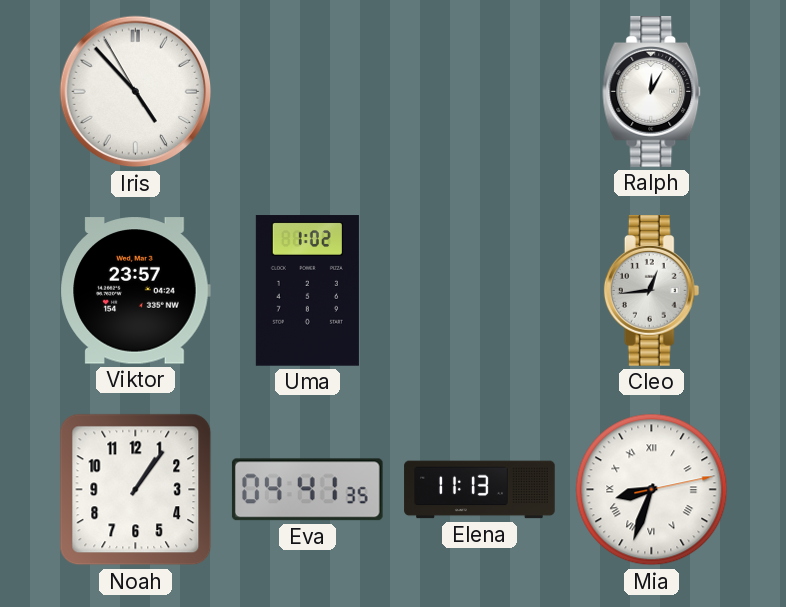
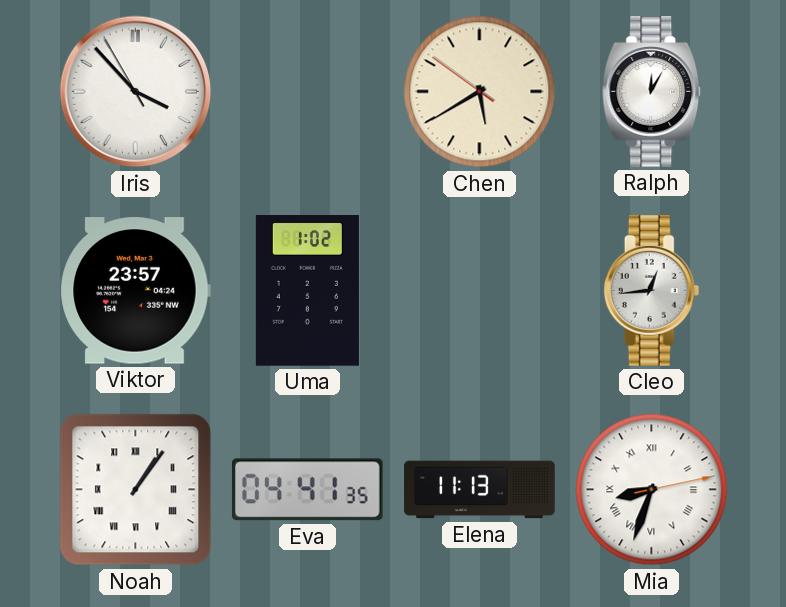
Iris: 4:52 -> 3:52 (136, 92)
Chen: none -> 5:39 (480, 92)
Noah numerals: Arabic -> Roman (136, 490)
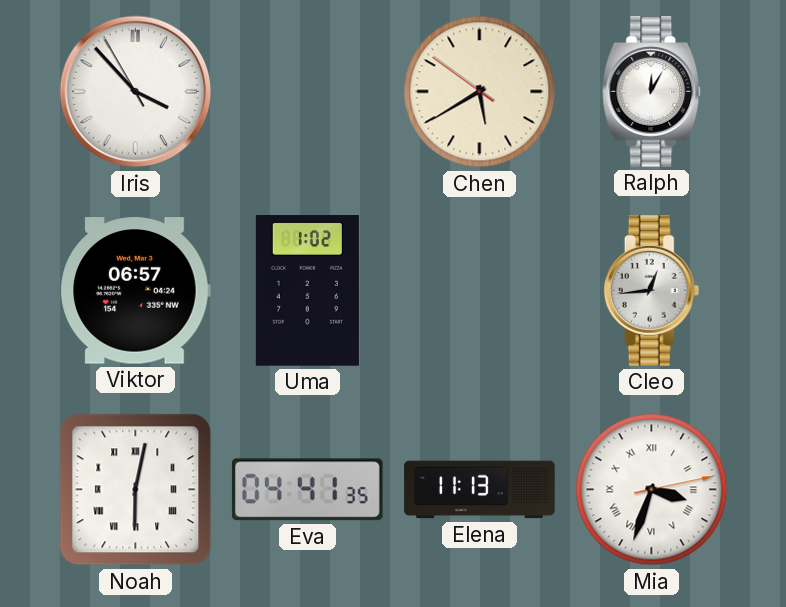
Viktor: 23:57 -> 06:57 (135, 291)
Noah: 1:06 -> 6:02 (136, 490)
Mia: 8:33 -> 3:33 (652, 490)
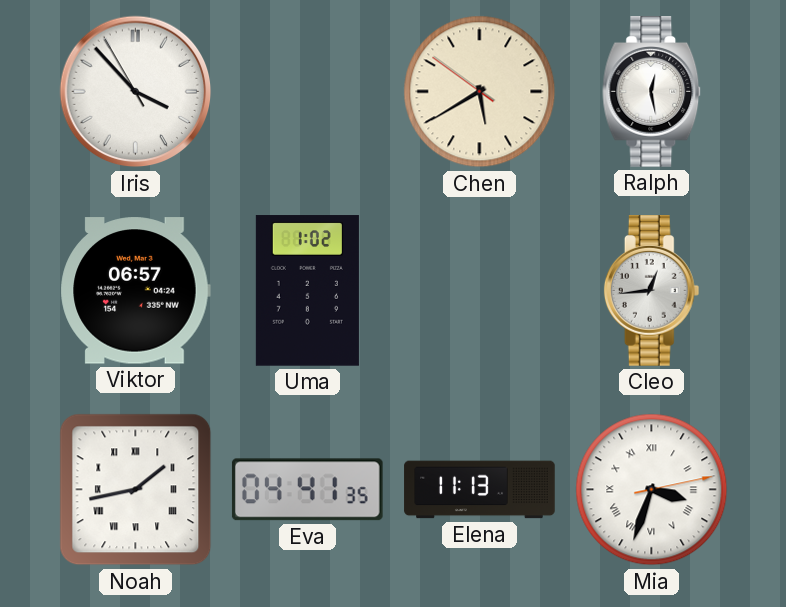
Ralph: 12:05 -> 12:28 (652, 92)
Noah: 6:02 -> 1:43 (136, 490)
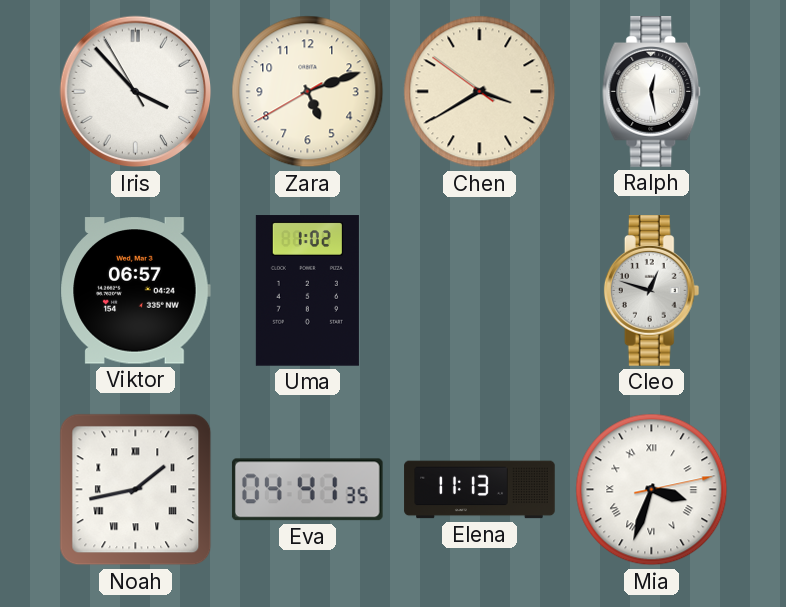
Zara: none -> 5:11 (308, 92)
Chen: 5:39 -> 3:39 (480, 92)
Cleo: 12:44 -> 12:48 (652, 291)
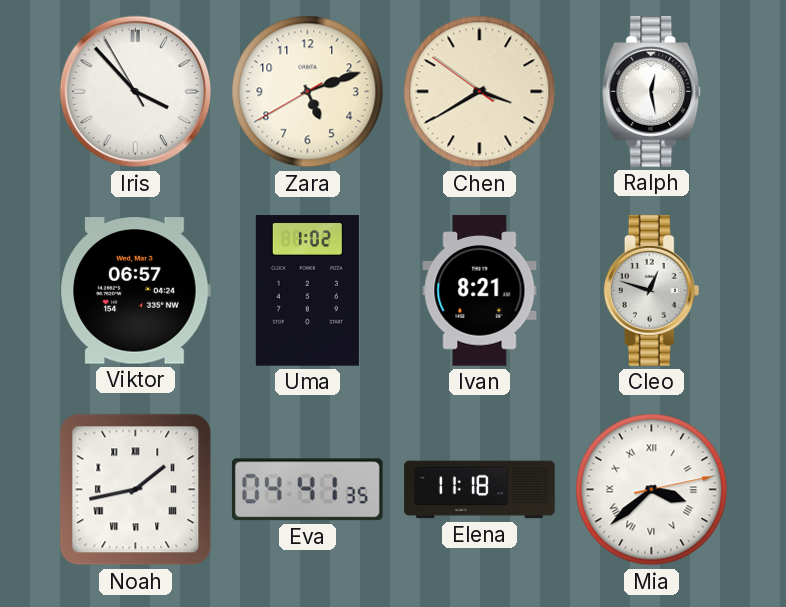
Ivan: none -> 8:21 (480, 291)
Elena: 11:13 -> 11:18 (480, 490)
Mia: 3:33 -> 3:38 (652, 490)
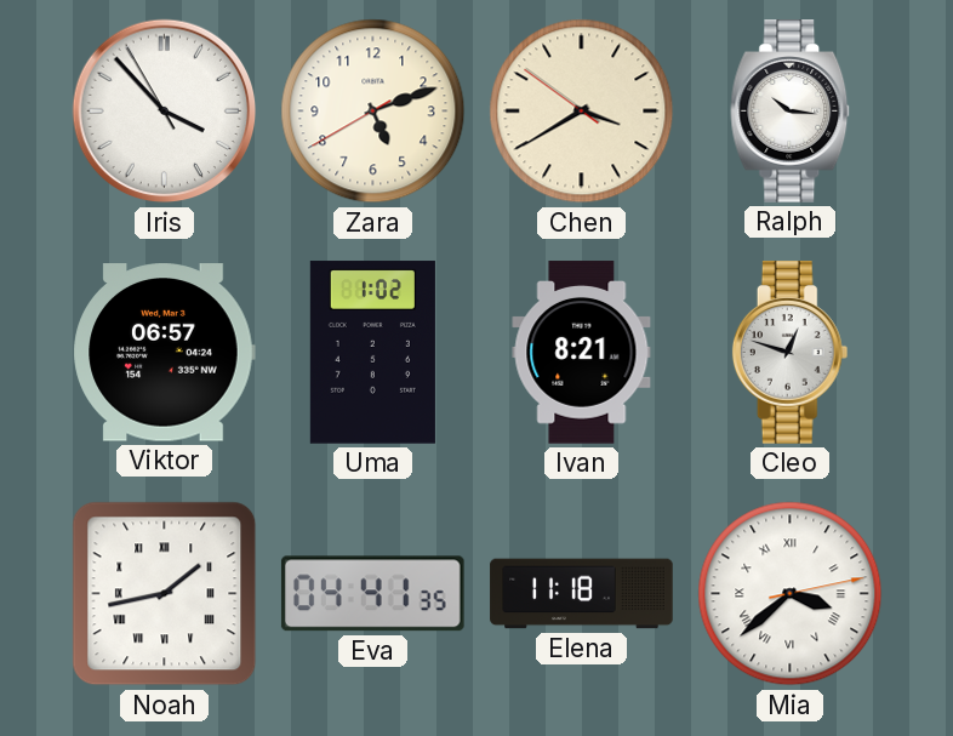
Ralph: 12:28 -> 10:16 (791, 112)
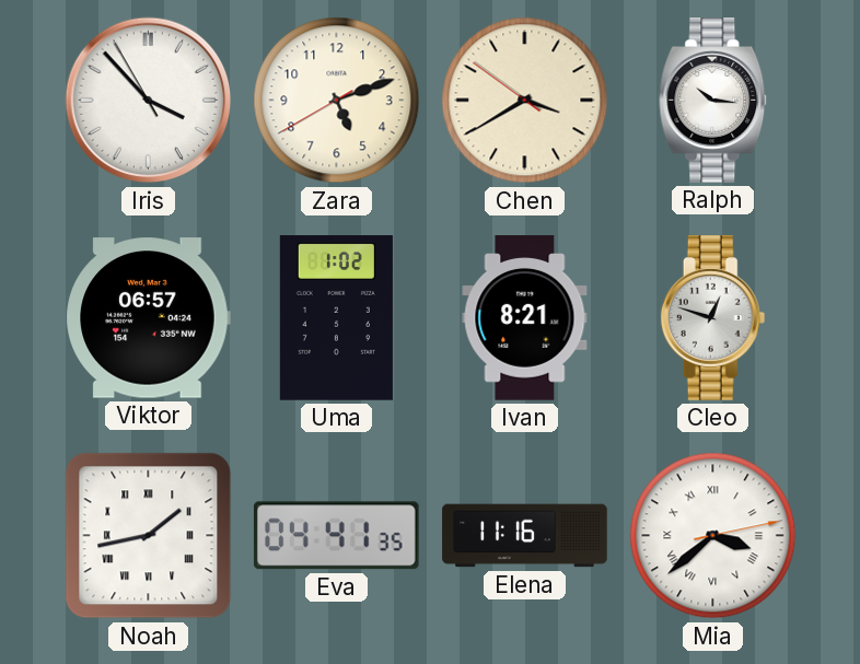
Elena: 11:18 -> 11:16 (525, 536)
